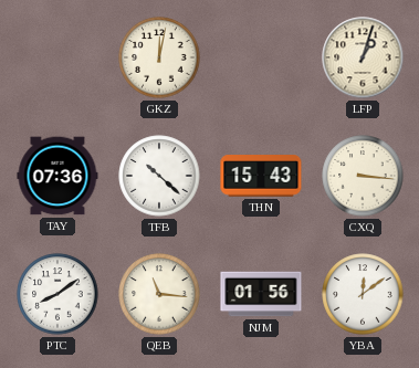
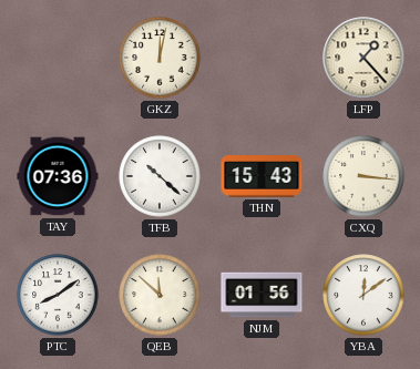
LFP: 1:03 -> 1:23 (363, 58)
QEB: 11:16 -> 11:52 (160, 295)
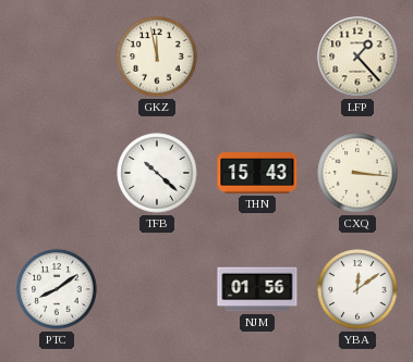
GKZ: 12:02 -> 11:58 (157, 57)
TAY: 07:36 -> none (58, 176)
QEB: 11:52 -> none (160, 295)
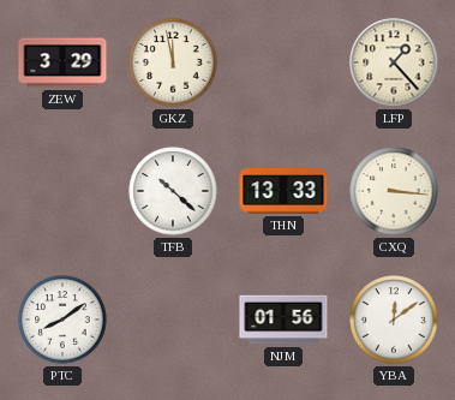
ZEW: none -> 3:29 (62, 62)
THN: 15:43 -> 13:33 (283, 191)
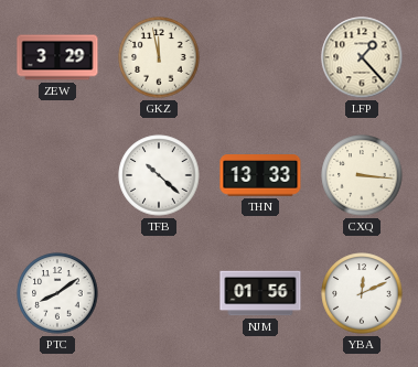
YBA: 12:09 -> 12:11 (362, 293)
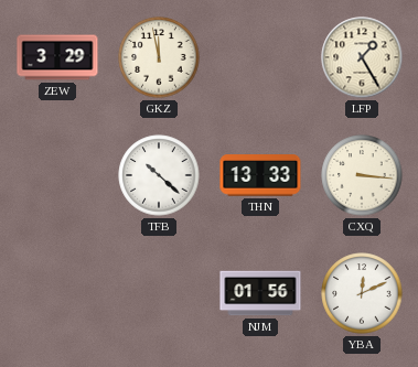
LFP: 1:23 -> 1:25 (362, 57)
PTC: 8:09 -> none (57, 293)
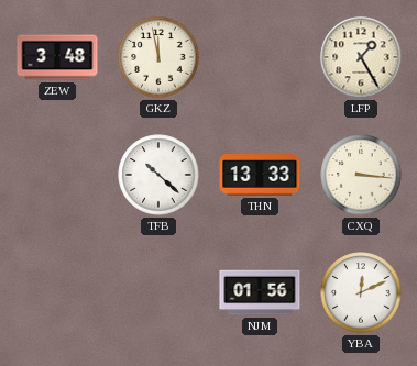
ZEW: 3:29 -> 3:48 (57, 57)
